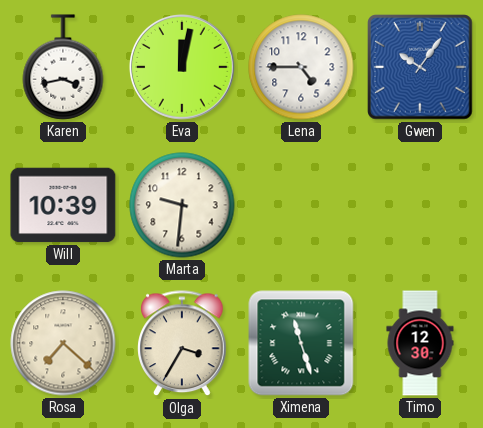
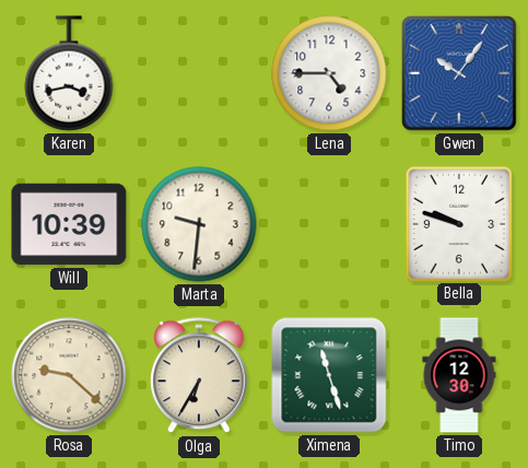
Eva: 12:02 -> none (182, 67)
Bella: none -> 9:48 (459, 223)
Rosa: 7:22 -> 9:22 (69, 375)
Olga: 3:35 -> 6:35 (199, 376)
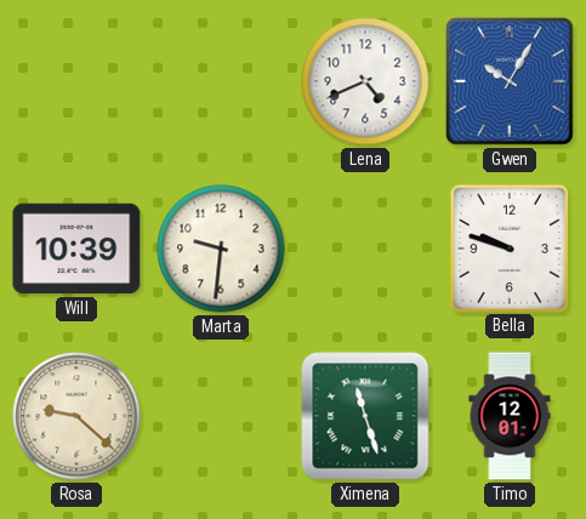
Karen: 3:43 -> none (69, 73)
Lena: 4:45 -> 4:41 (365, 81)
Gwen: 10:06 -> 10:05 (510, 81)
Olga: 6:35 -> none (199, 376)
Timo: 12:30 -> 12:01 (510, 416)
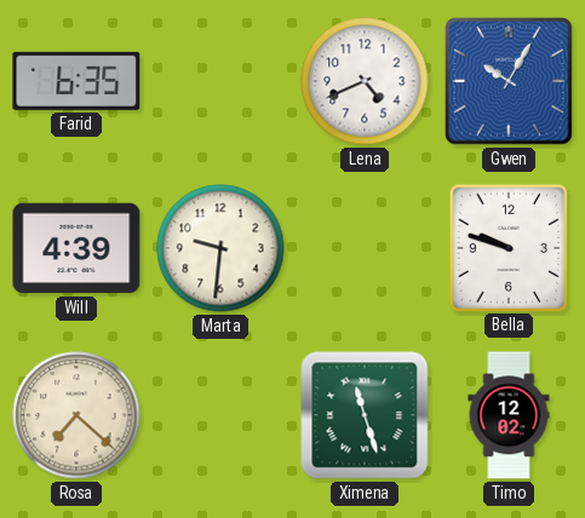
Farid: none -> 6:35 (76, 81)
Will: 10:39 -> 4:39 (76, 248)
Rosa: 9:22 -> 7:22 (76, 415)
Timo: 12:01 -> 12:02 (509, 415)
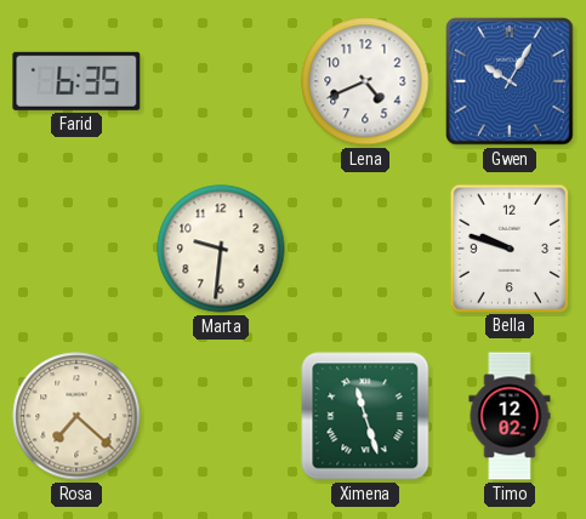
Will: 4:39 -> none (76, 248)
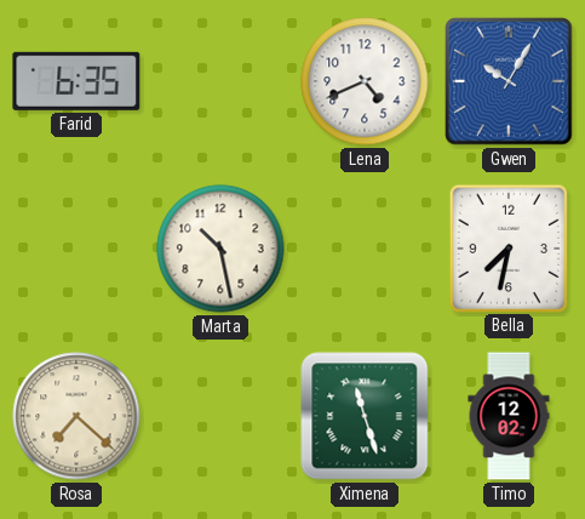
Marta: 9:31 -> 10:28 (220, 249)
Bella: 9:48 -> 7:32 (509, 247)
